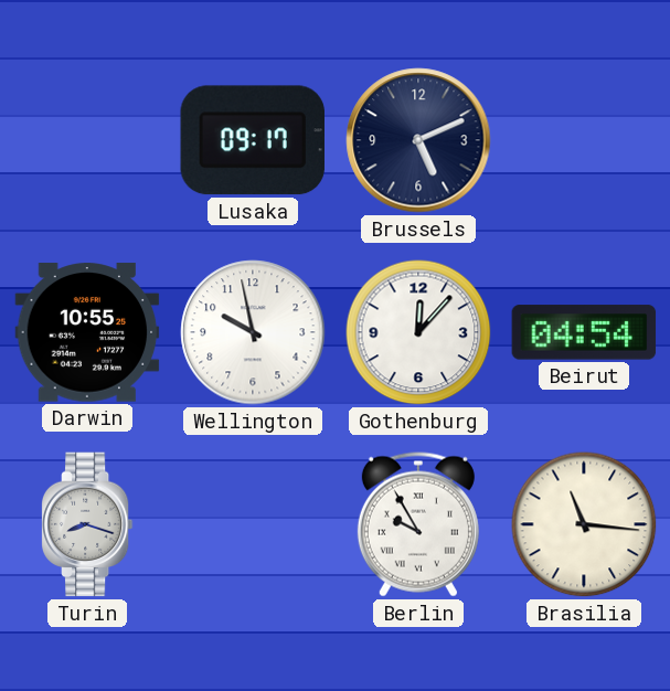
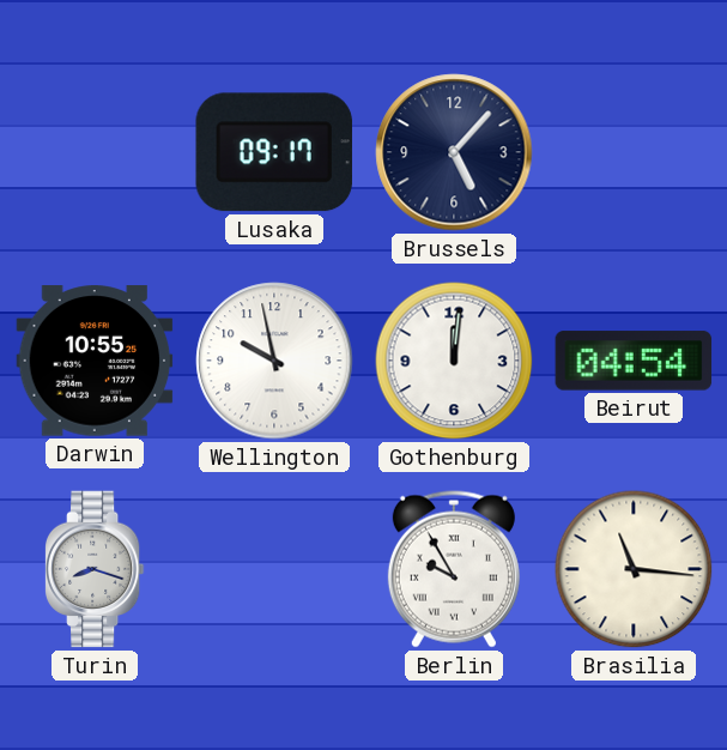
Brussels: 5:11 -> 5:07 (454, 152)
Gothenburg: 12:07 -> 12:01 (454, 361)
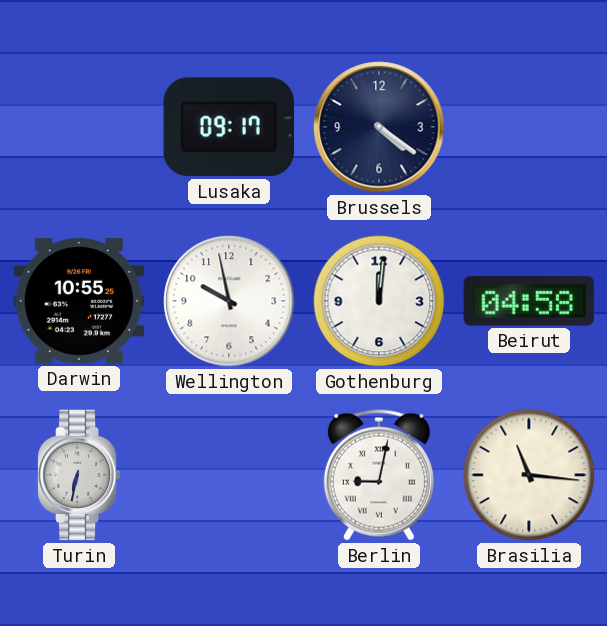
Brussels: 5:07 -> 4:21 (379, 127)
Beirut: 04:54 -> 04:58 (529, 301)
Turin: 8:18 -> 6:32 (79, 475)
Berlin: 9:55 -> 9:02 (379, 475)
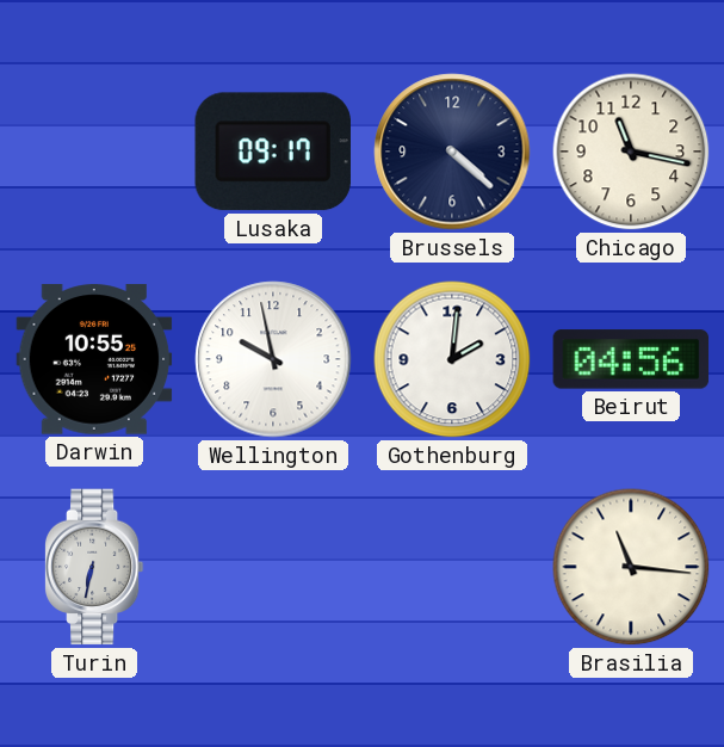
Brussels: 4:21 -> 4:22 (452, 152)
Chicago: none -> 11:17 (631, 152)
Gothenburg: 12:01 -> 2:01 (452, 359)
Beirut: 04:58 -> 04:56 (631, 359)
Berlin: 9:02 -> none (379, 475)
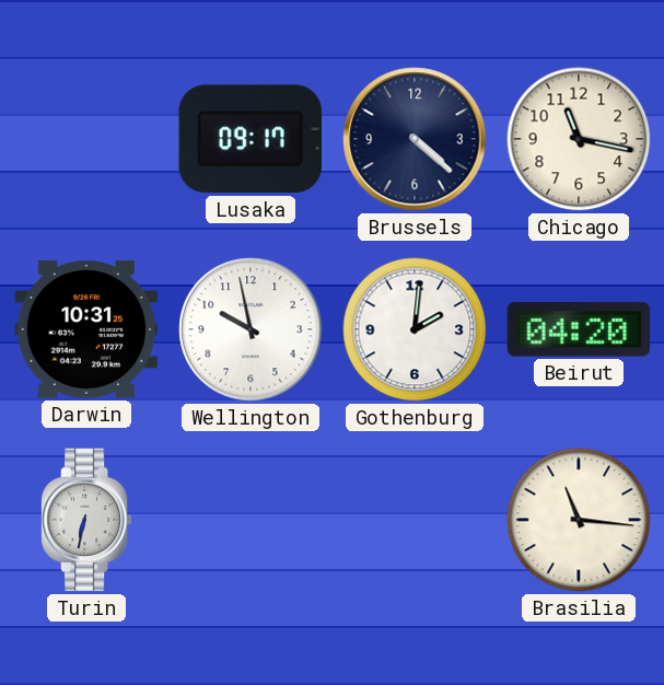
Darwin: 10:55 -> 10:31 (86, 329)
Beirut: 04:56 -> 04:20 (579, 329)
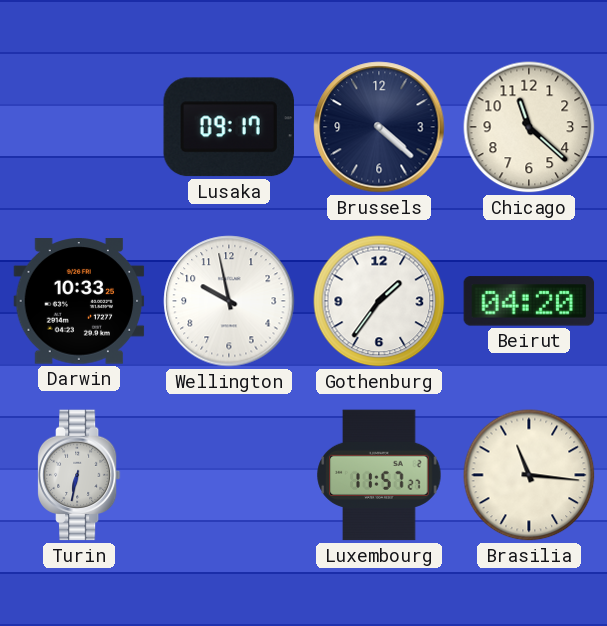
Chicago: 11:17 -> 11:22 (529, 127)
Darwin: 10:31 -> 10:33 (79, 301)
Gothenburg: 2:01 -> 1:36 (379, 301)
Luxembourg: none -> 11:57 (379, 475)
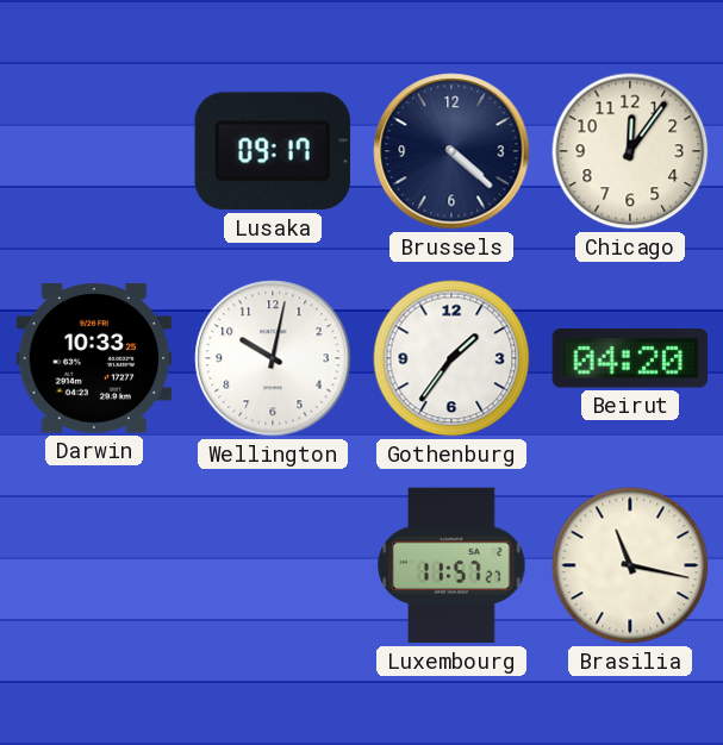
Chicago: 11:22 -> 12:06 (630, 151)
Wellington: 9:58 -> 10:02 (273, 358)
Turin: 6:32 -> none (79, 475)
Brasilia: 11:16 -> 11:17 (630, 565)
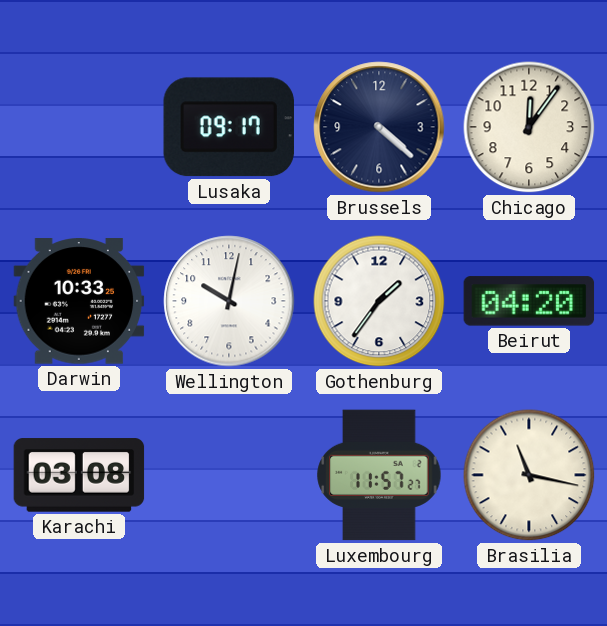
Karachi: none -> 03:08 (79, 475)
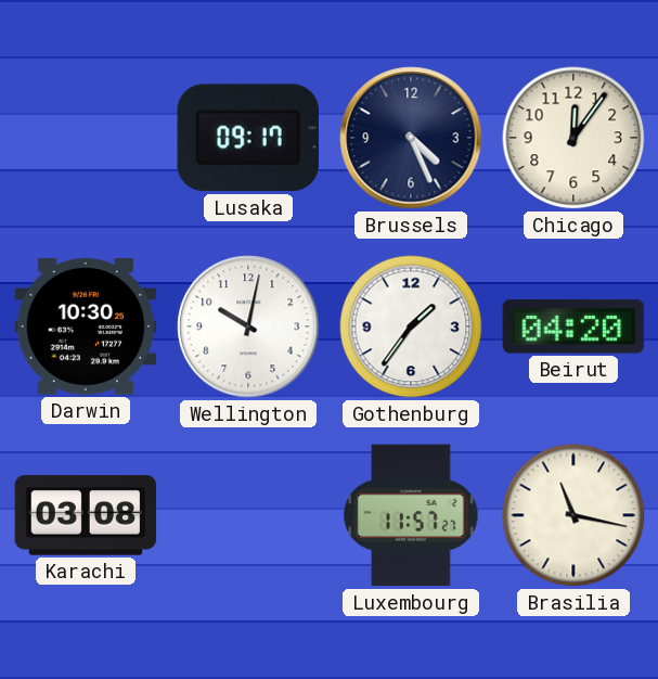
Brussels: 4:22 -> 4:26 (411, 138)
Darwin: 10:33 -> 10:30 (86, 326)
